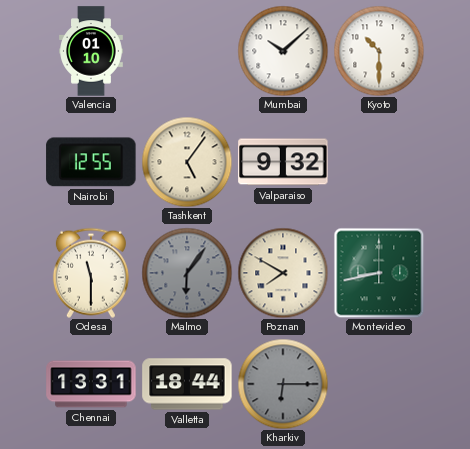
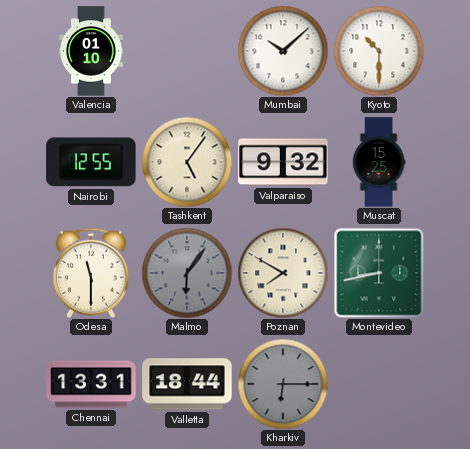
Muscat: none -> 15:25 (379, 162)
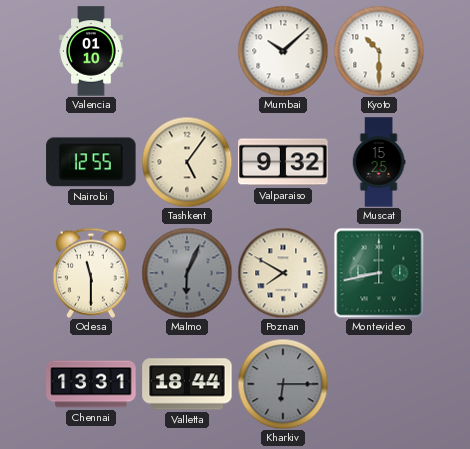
Malmo: 6:06 -> 6:04 (187, 273)
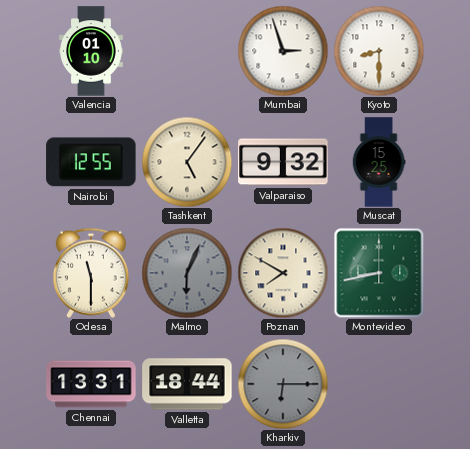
Mumbai: 10:08 -> 2:57 (283, 51)
Kyoto: 10:30 -> 8:30 (379, 51)
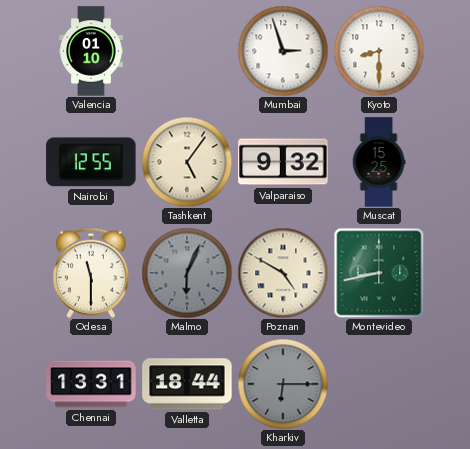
Poznan: 7:50 -> 4:50 (283, 273)
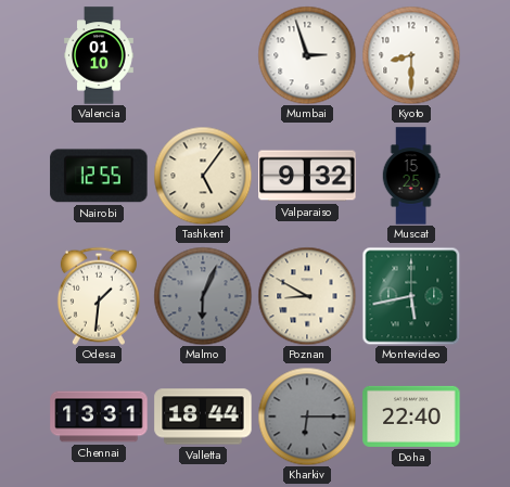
Odesa: 11:30 -> 1:31 (99, 296)
Poznan: 4:50 -> 8:50 (307, 296)
Montevideo: 8:43 -> 5:43 (411, 296)
Doha: none -> 22:40 (411, 416)
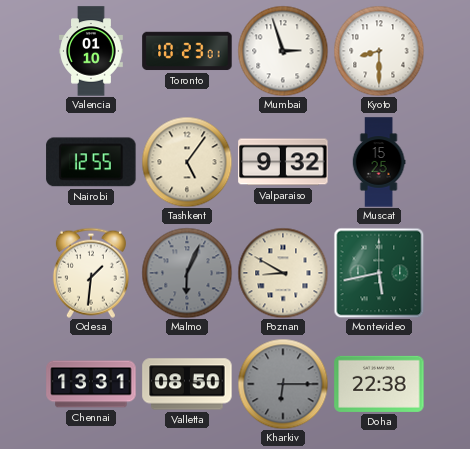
Toronto: none -> 10:23 (187, 51)
Valletta: 18:44 -> 08:50 (187, 384)
Doha: 22:40 -> 22:38 (379, 384)
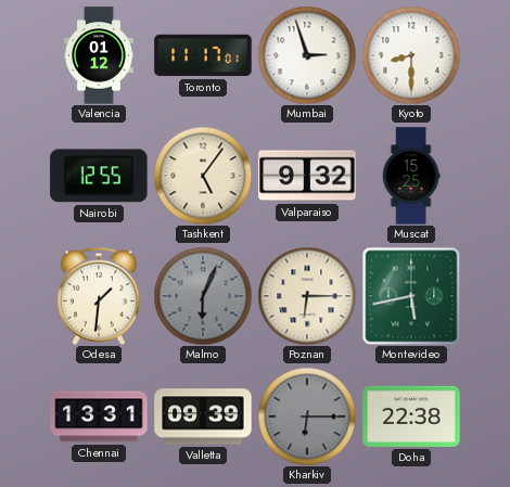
Valencia: 01:10 -> 01:12 (99, 55)
Toronto: 10:23 -> 11:17 (203, 55)
Poznan: 8:50 -> 6:15 (307, 296)
Valletta: 08:50 -> 09:39 (203, 416)
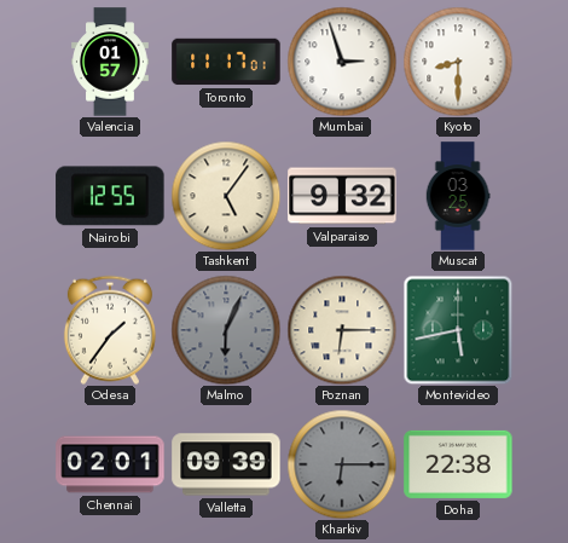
Valencia: 01:12 -> 01:57 (110, 62)
Muscat: 15:25 -> 03:25 (458, 196)
Odesa: 1:31 -> 1:36 (110, 330)
Chennai: 13:31 -> 02:01 (110, 464)
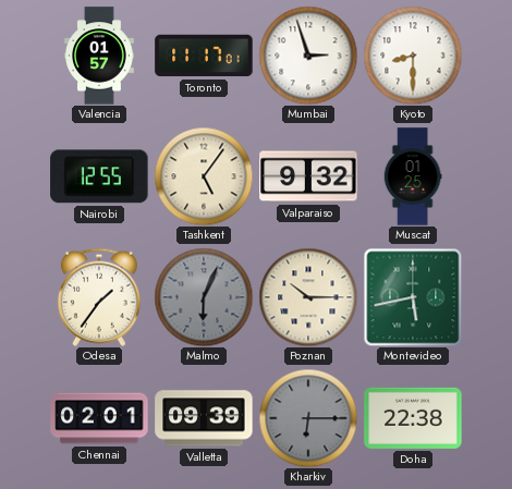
Muscat: 03:25 -> 01:25 (413, 176)
Poznan: 6:15 -> 10:15 (308, 297)
